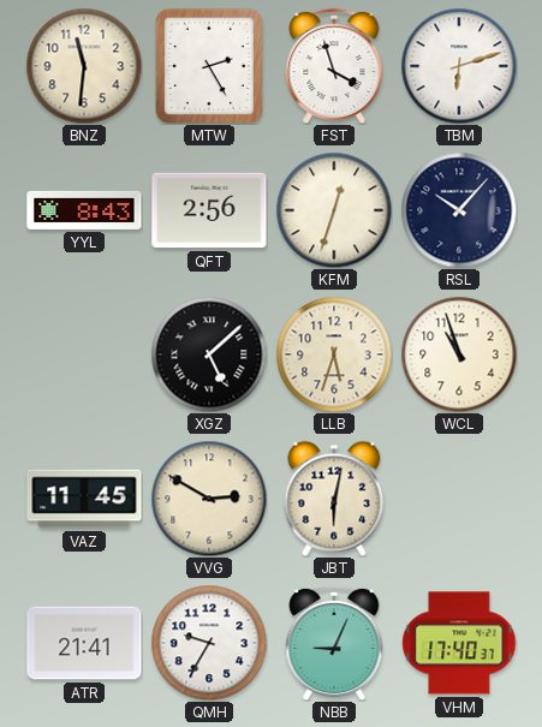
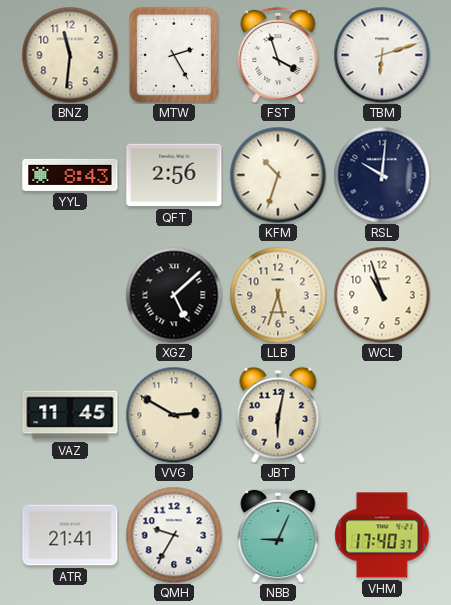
KFM: 12:33 -> 10:33 (278, 175)
RSL: 10:07 -> 10:01 (382, 175)
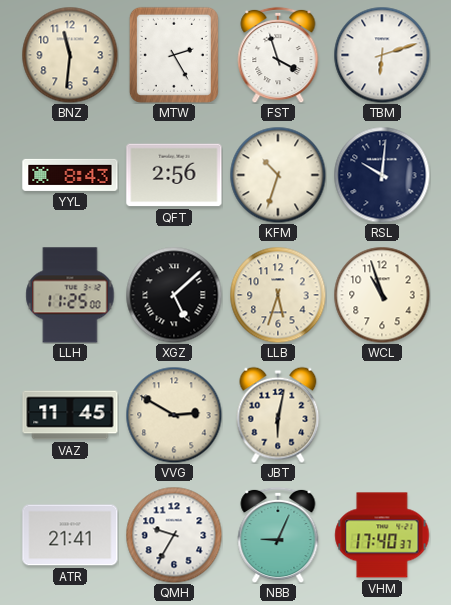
LLH: none -> 11:25 (70, 295)
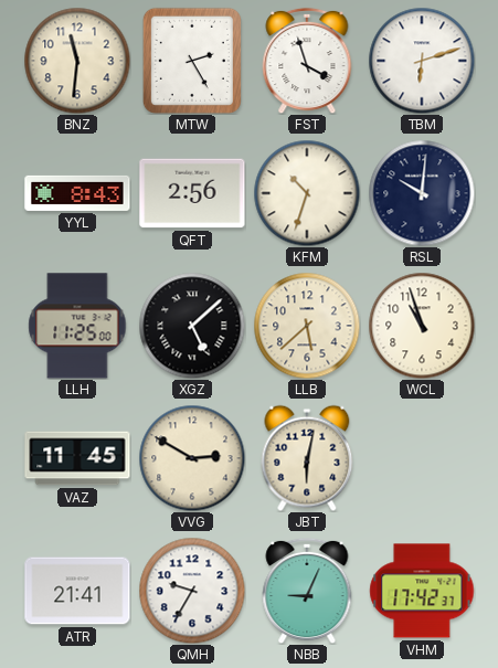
LLB: 5:33 -> 5:38 (307, 326)
VHM: 17:40 -> 17:42 (422, 591)
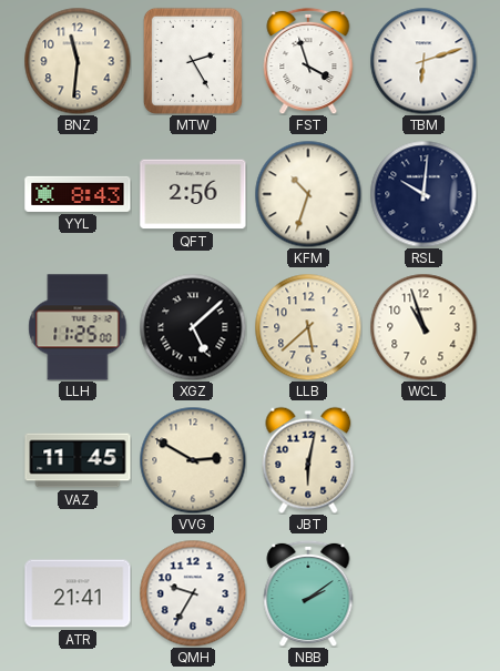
NBB: 9:04 -> 2:09 (308, 593)
VHM: 17:42 -> none (422, 591)
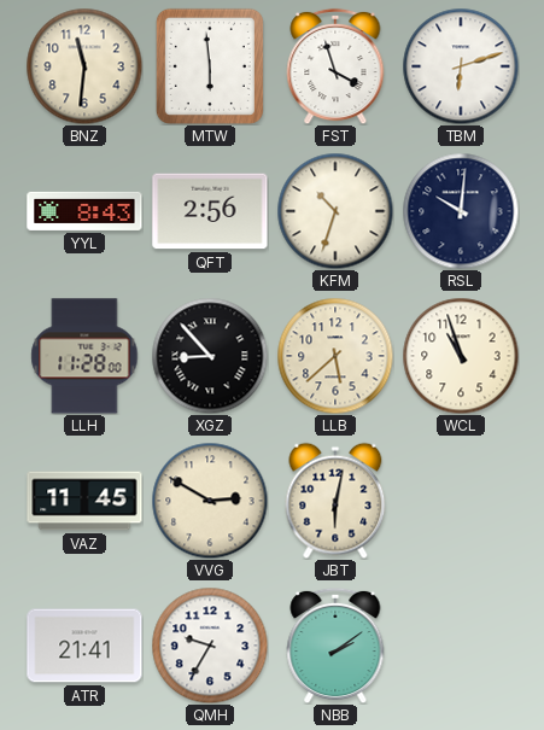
MTW: 2:25 -> 5:59 (210, 66)
LLH: 11:25 -> 11:28 (84, 356)
XGZ: 5:08 -> 8:53 (210, 356)
